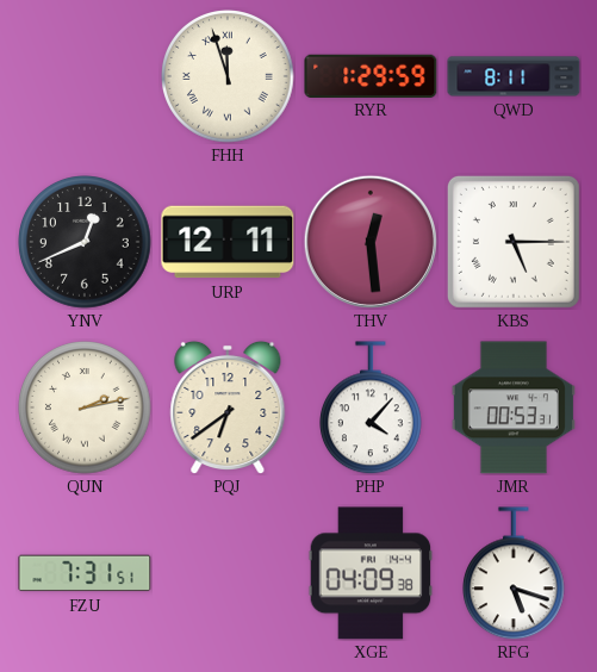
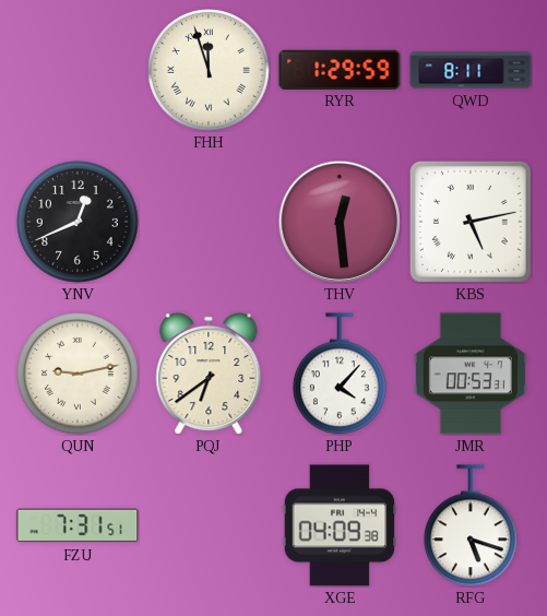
URP: 12:11 -> none (228, 242)
KBS: 5:15 -> 5:13 (471, 222)
QUN: 2:13 -> 9:13 (78, 374)
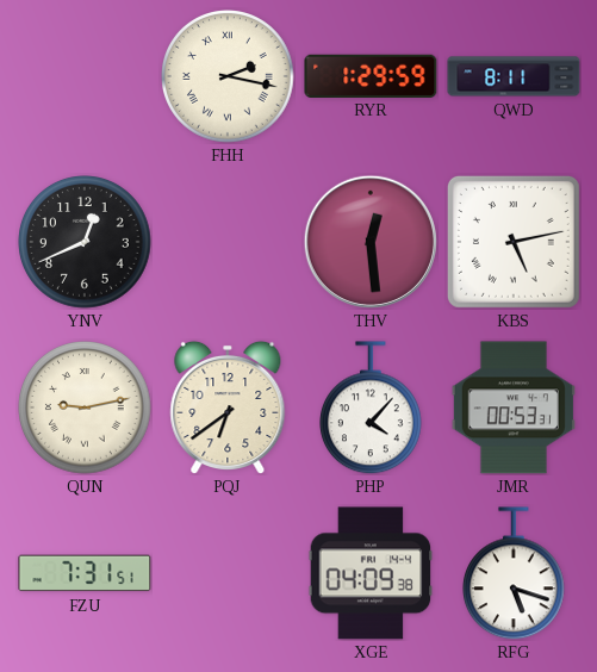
FHH: 11:57 -> 2:17 (228, 76)
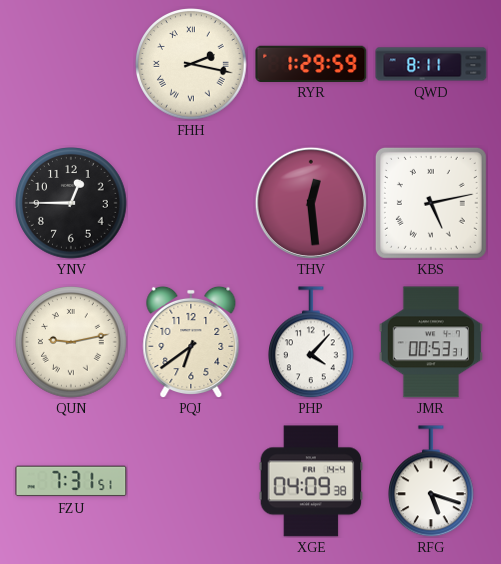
YNV: 12:41 -> 12:45 (71, 203)
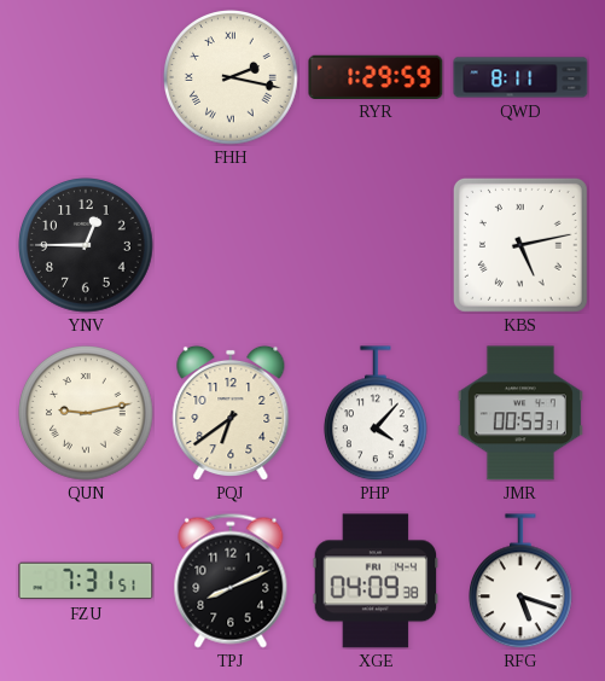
THV: 12:29 -> none (311, 203)
TPJ: none -> 8:11 (231, 581)
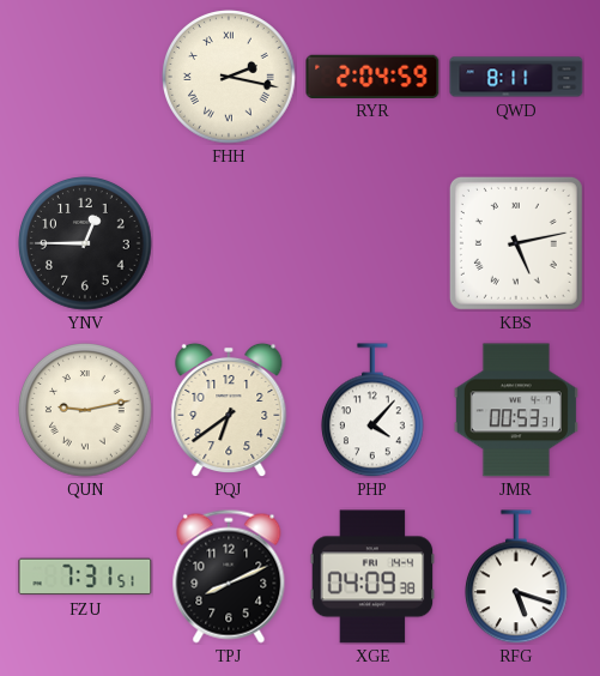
RYR: 1:29 -> 2:04 (372, 76)
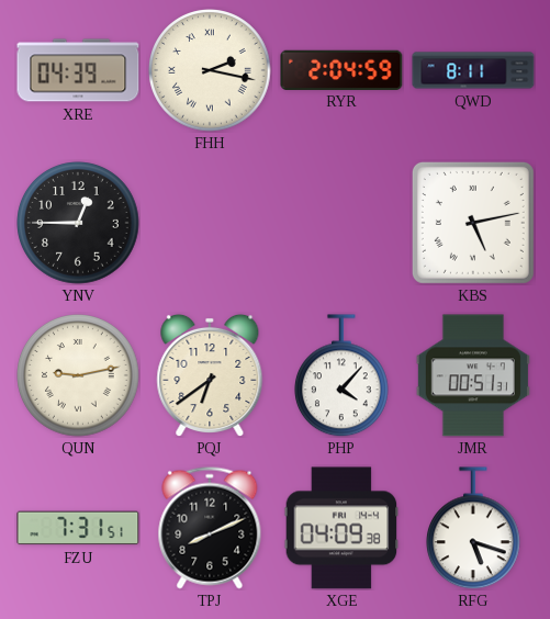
XRE: none -> 04:39 (78, 70)
JMR: 00:53 -> 00:51 (473, 375)
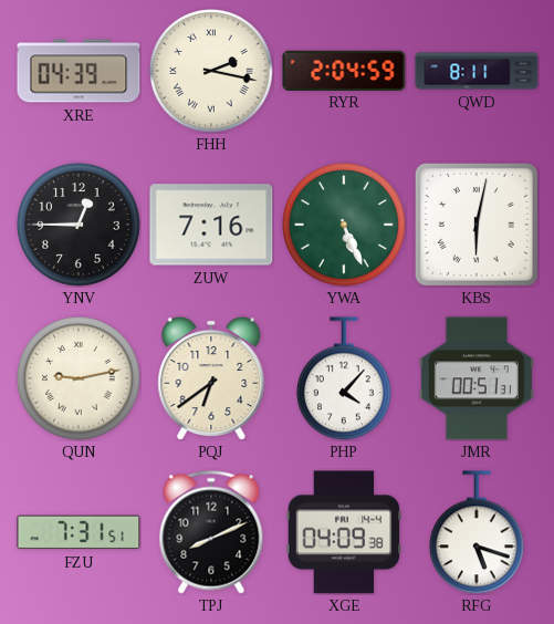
ZUW: none -> 7:16 (211, 225)
YWA: none -> 5:26 (344, 225)
KBS: 5:13 -> 6:02 (477, 225)
